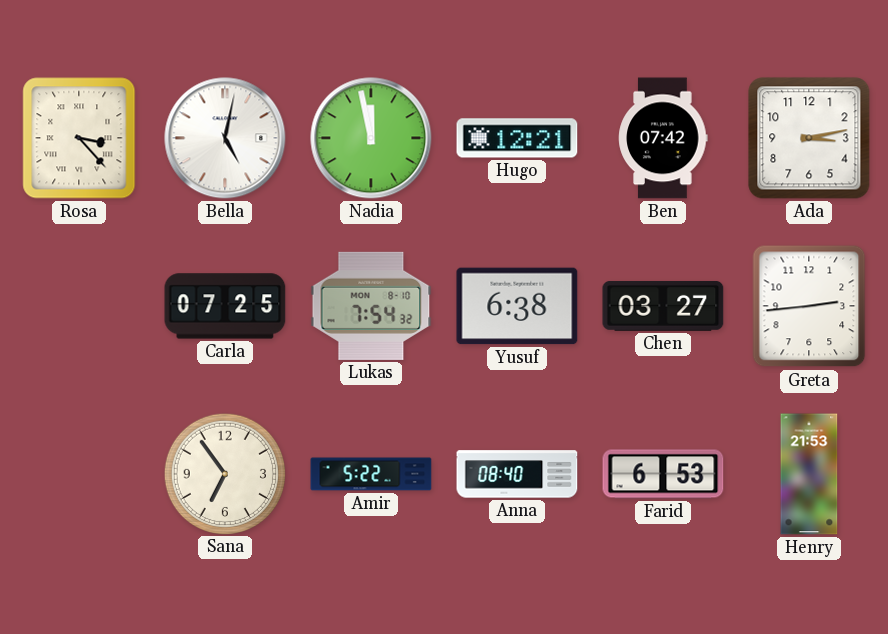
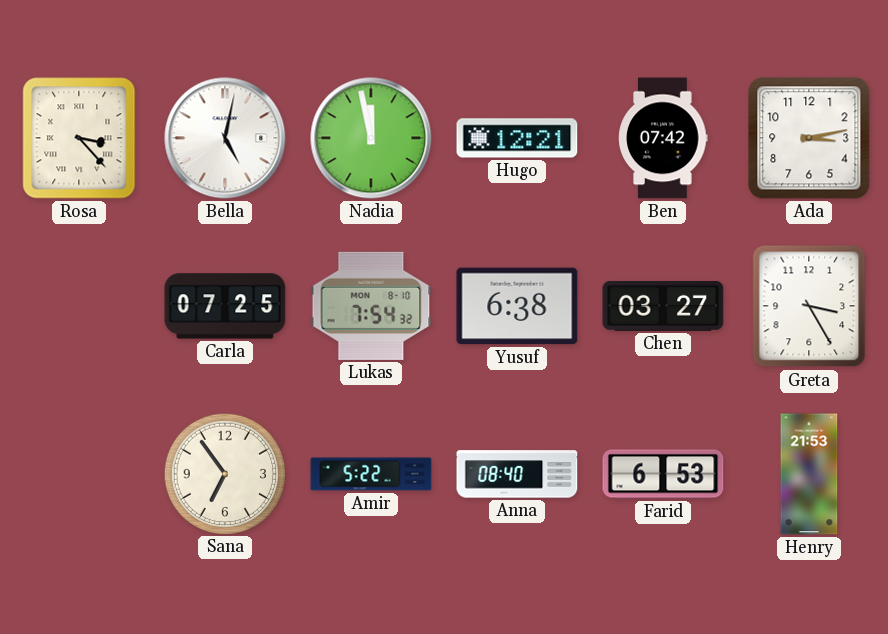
Greta: 2:44 -> 3:25 (809, 306)
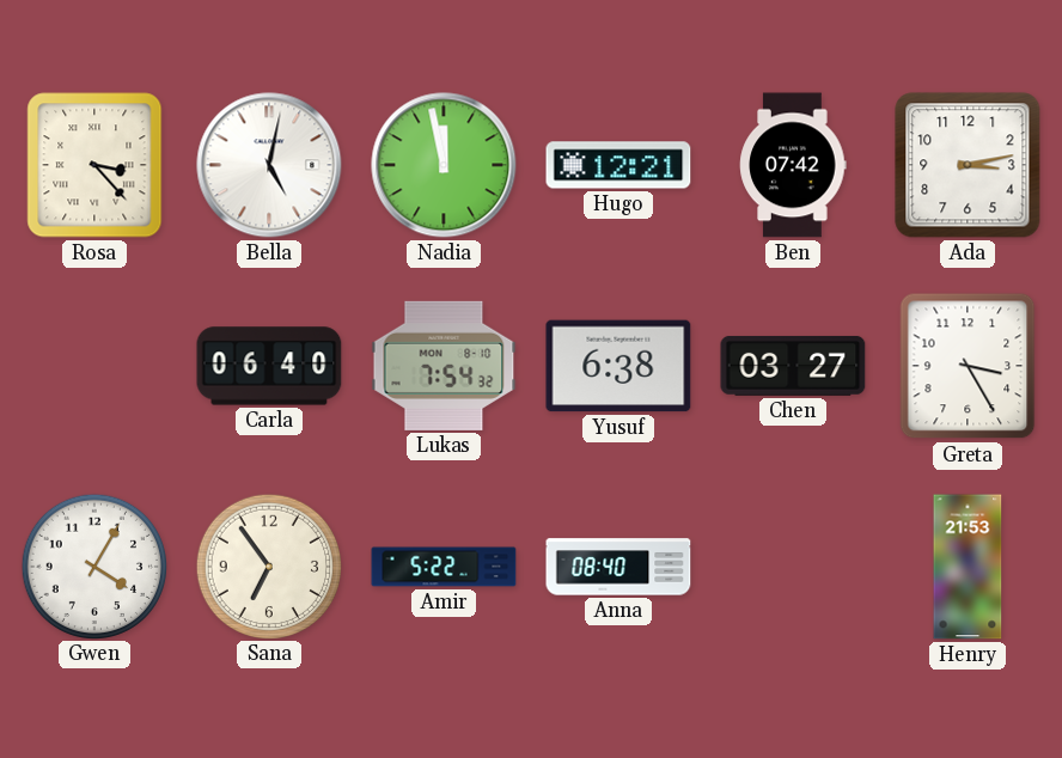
Carla: 07:25 -> 06:40 (269, 366)
Gwen: none -> 4:05 (93, 566)
Farid: 6:53 -> none (663, 474)
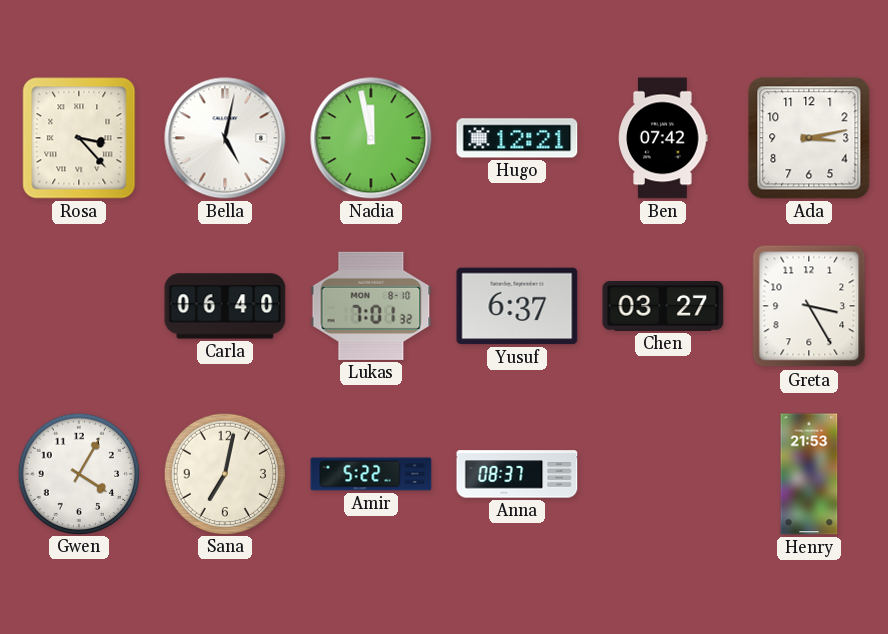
Lukas: 7:54 -> 7:01 (371, 306)
Yusuf: 6:38 -> 6:37 (517, 306)
Sana: 6:54 -> 7:02 (224, 473)
Anna: 08:40 -> 08:37 (517, 474)
